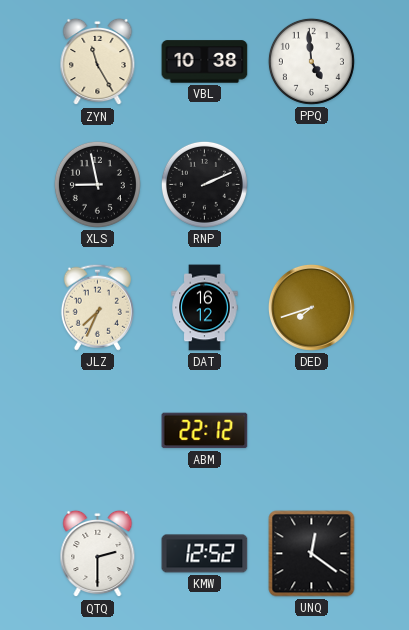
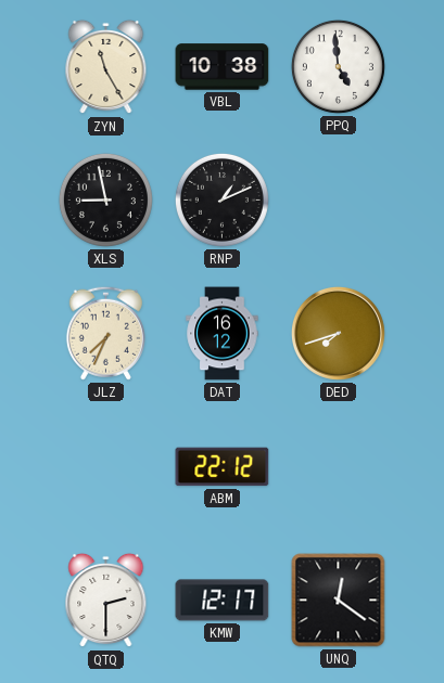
RNP: 2:11 -> 1:11 (221, 199)
KMW: 12:52 -> 12:17 (223, 601)
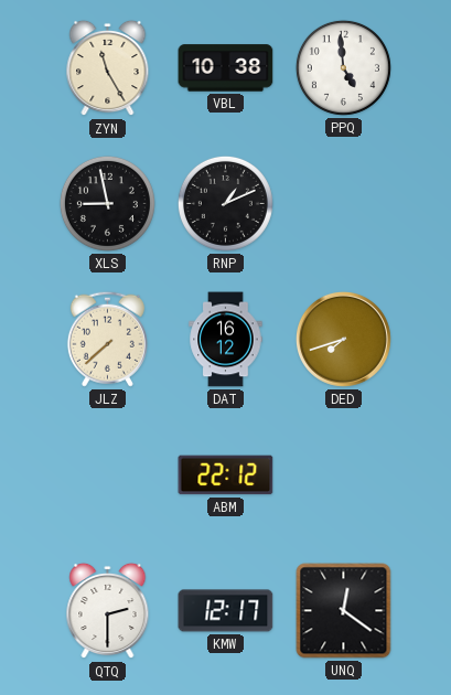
JLZ: 7:34 -> 7:38 (107, 339)
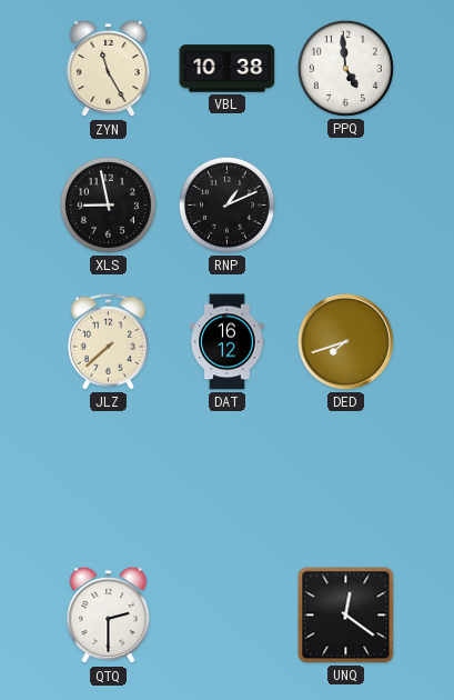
ABM: 22:12 -> none (226, 475)
KMW: 12:17 -> none (226, 611)
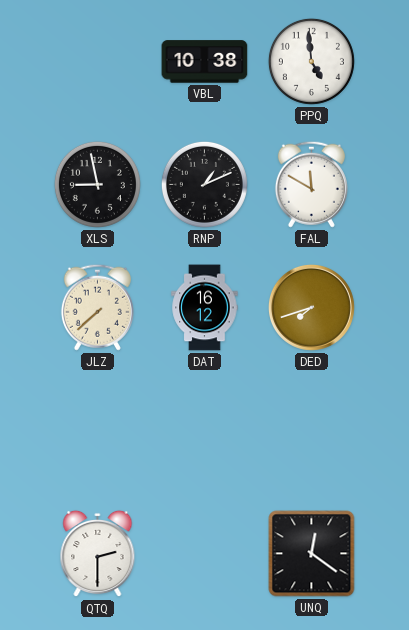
ZYN: 11:25 -> none (109, 69)
FAL: none -> 11:50 (311, 184)
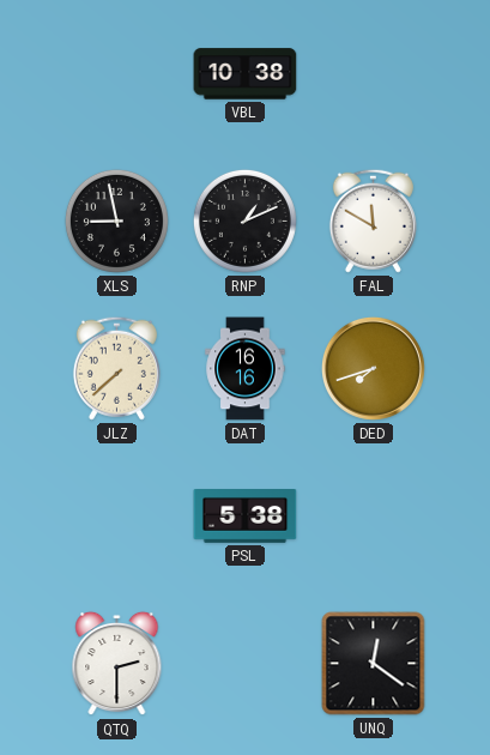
PPQ: 4:59 -> none (311, 61)
DAT: 16:12 -> 16:16 (246, 369)
PSL: none -> 5:38 (246, 517)
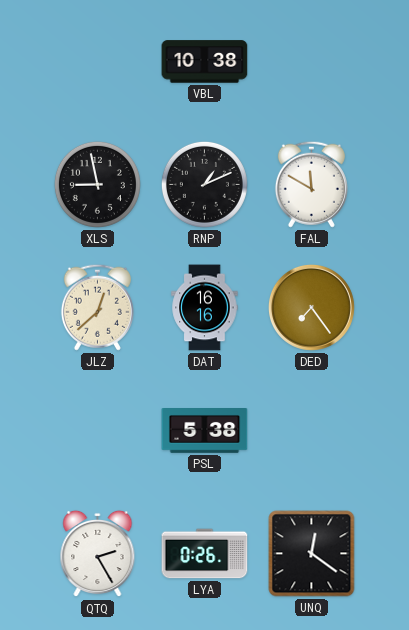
JLZ: 7:38 -> 12:38 (97, 307)
DED: 7:42 -> 7:24 (311, 307)
QTQ: 2:30 -> 2:25 (98, 554)
LYA: none -> 0:26 (205, 554)
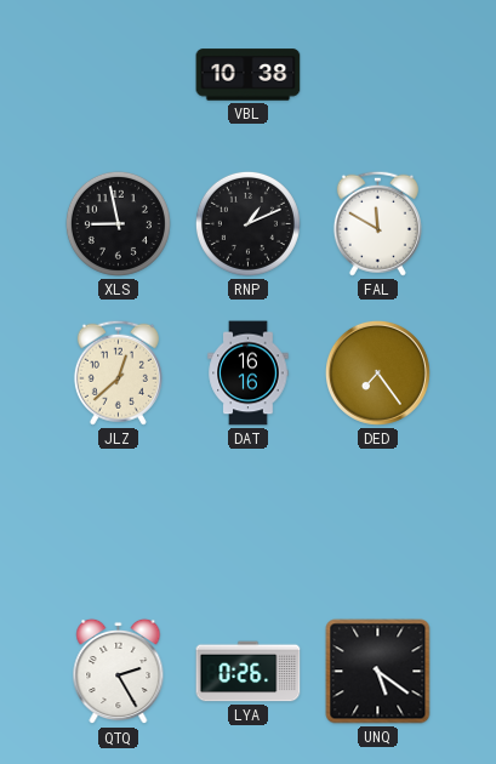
PSL: 5:38 -> none (205, 431)
UNQ: 12:21 -> 5:21 (378, 672)
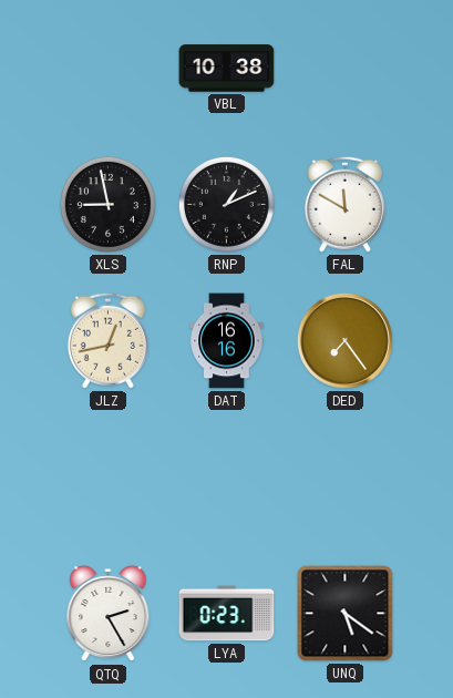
JLZ: 12:38 -> 12:43 (107, 340)
LYA: 0:26 -> 0:23 (227, 614)
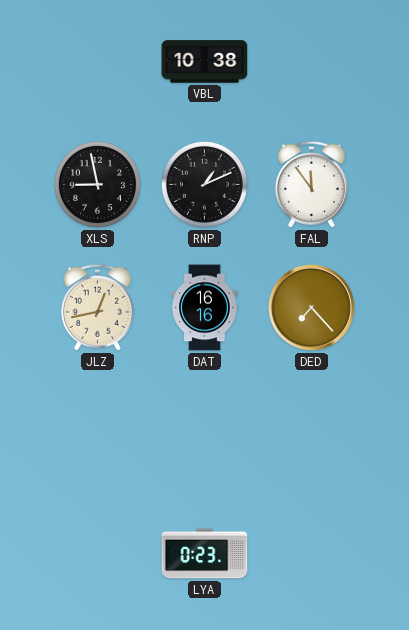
FAL: 11:50 -> 11:54 (311, 184)
DED: 7:24 -> 7:23 (311, 307)
QTQ: 2:25 -> none (109, 614)
UNQ: 5:21 -> none (346, 614)
